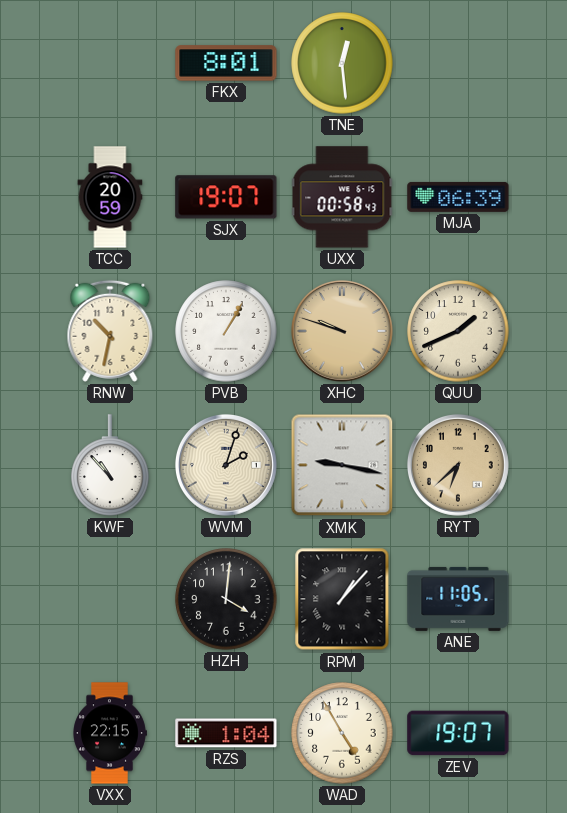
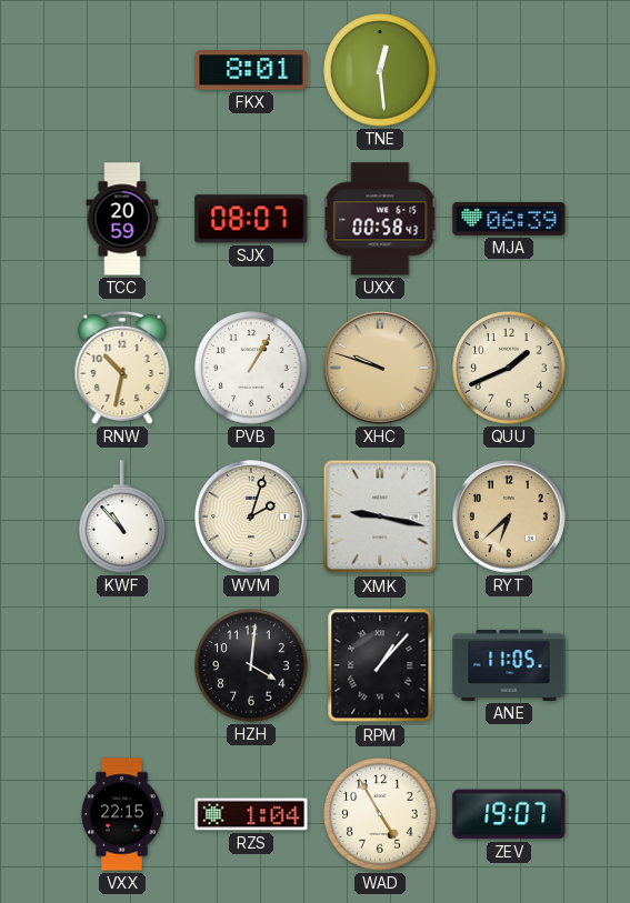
SJX: 19:07 -> 08:07 (251, 219)
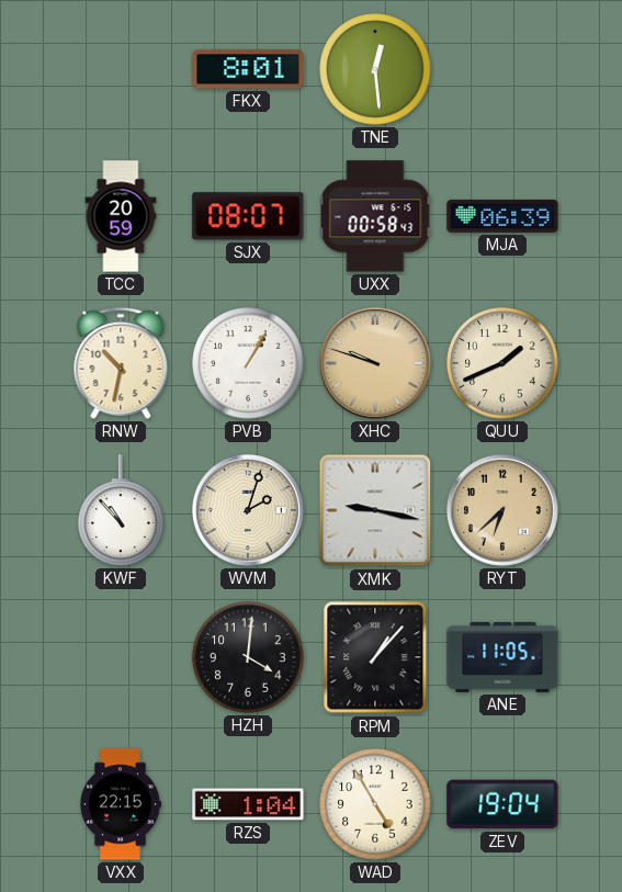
ZEV: 19:07 -> 19:04 (502, 804)
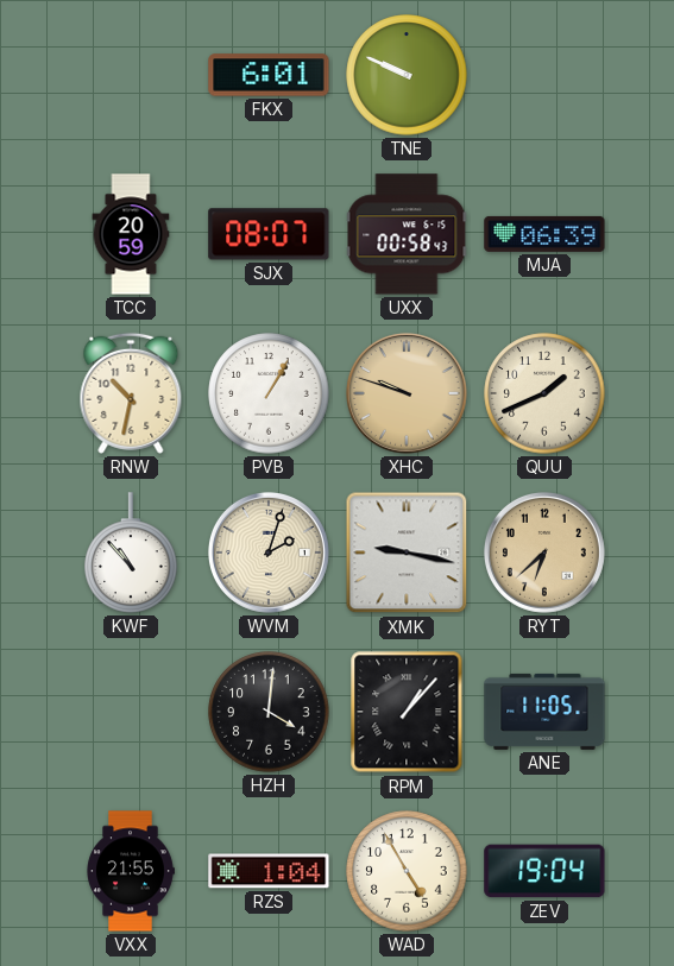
FKX: 8:01 -> 6:01 (269, 75)
TNE: 12:29 -> 9:49 (407, 75)
VXX: 22:15 -> 21:55 (131, 871)
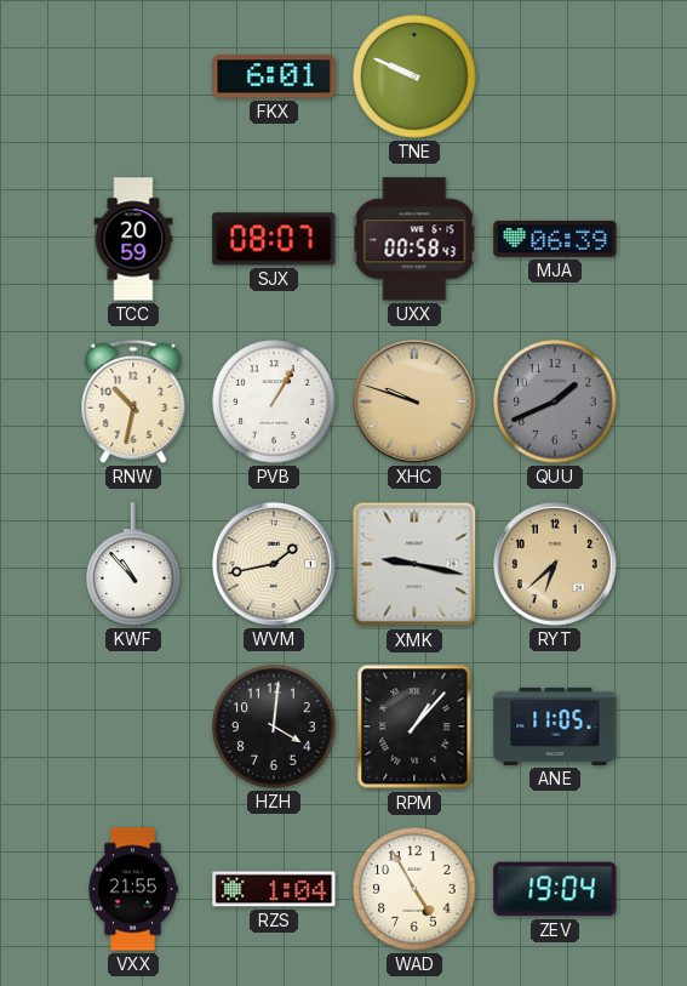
QUU dial: cream -> grey (555, 401)
WVM: 2:03 -> 1:43 (274, 564)
